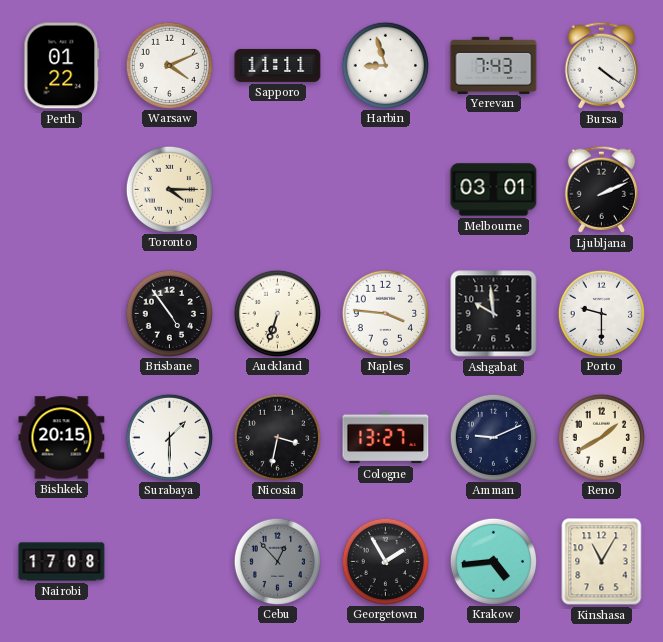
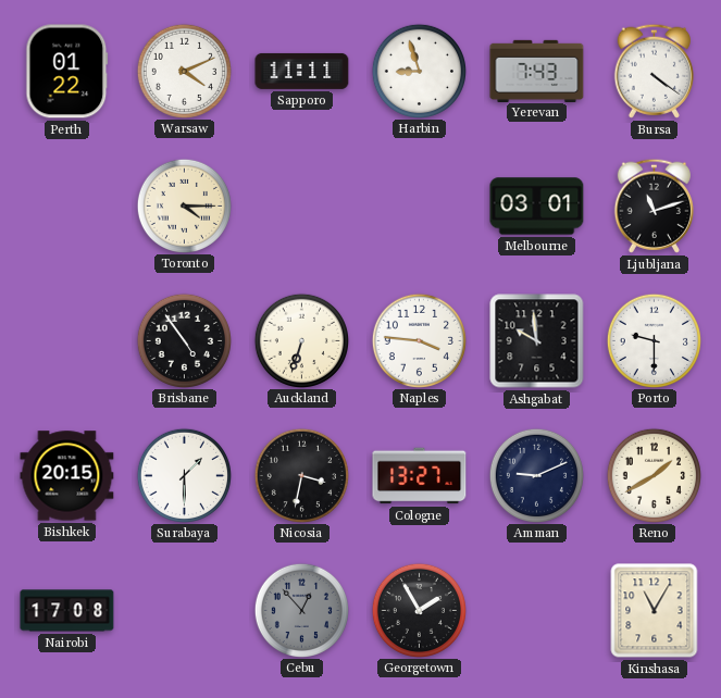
Ljubljana: 2:11 -> 11:12 (654, 205)
Krakow: 4:44 -> none (493, 561)
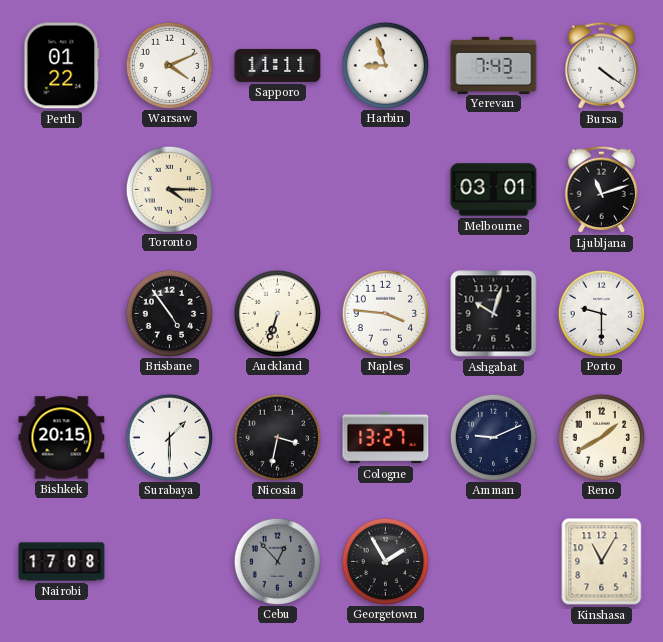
Ashgabat: 9:59 -> 10:03 (494, 314)
